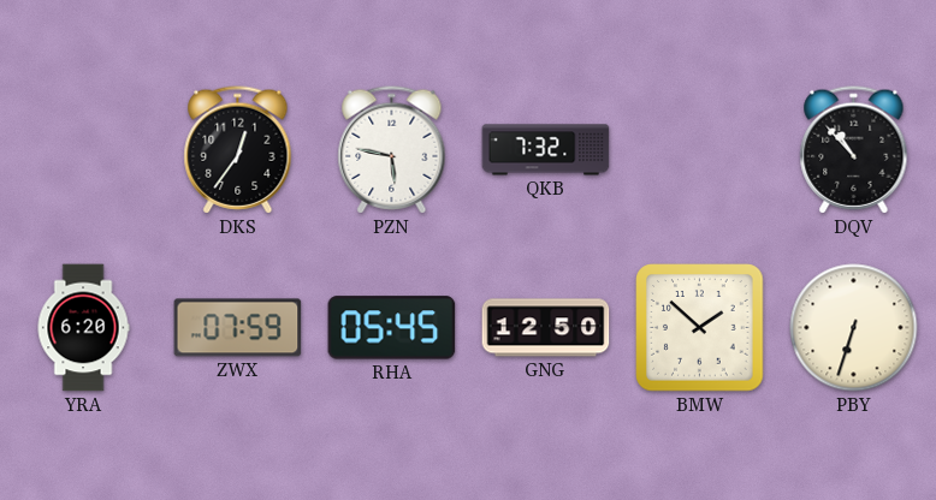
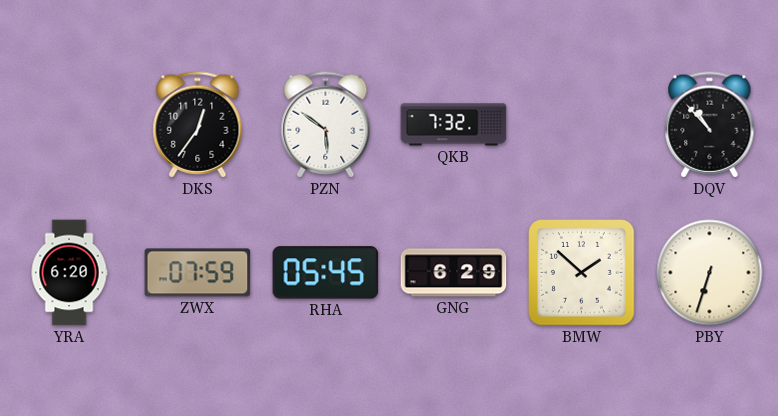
PZN: 5:47 -> 5:51 (326, 125)
GNG: 12:50 -> 6:29 (454, 273)
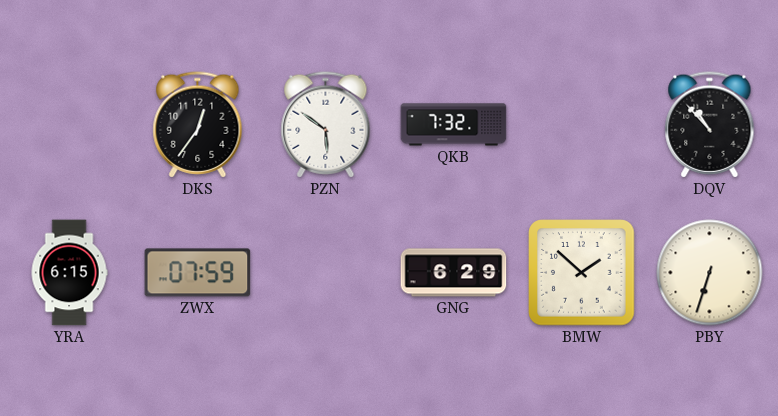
YRA: 6:20 -> 6:15 (69, 273)
RHA: 05:45 -> none (326, 273)
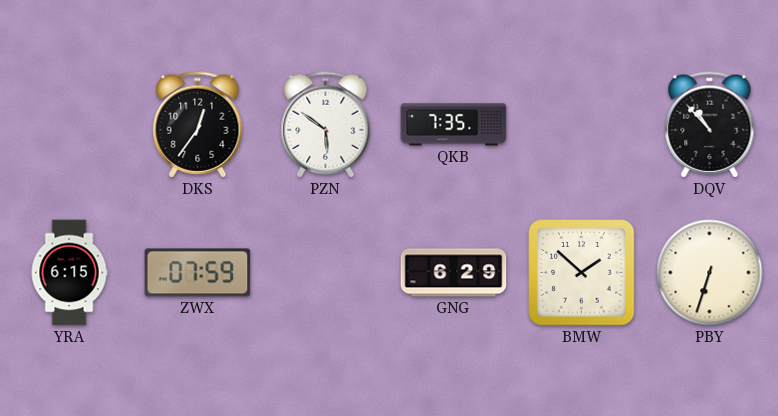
QKB: 7:32 -> 7:35 (454, 125)
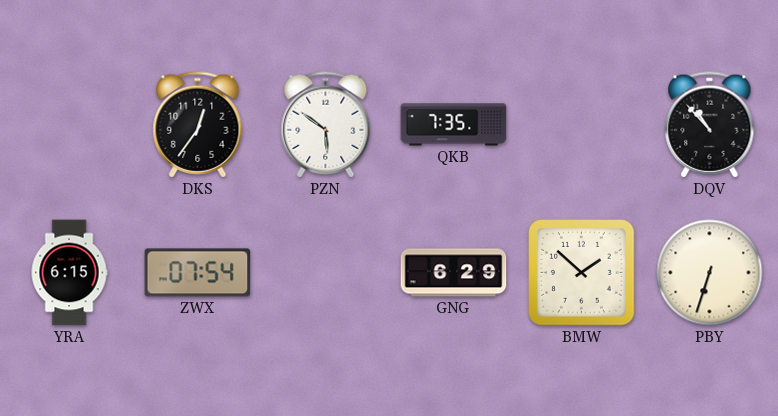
ZWX: 07:59 -> 07:54 (198, 273)
